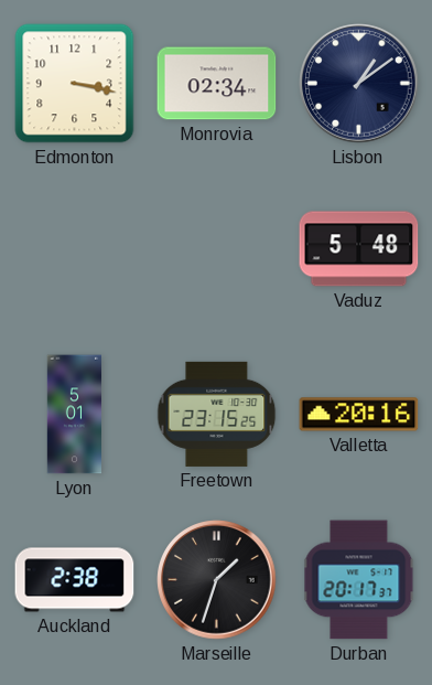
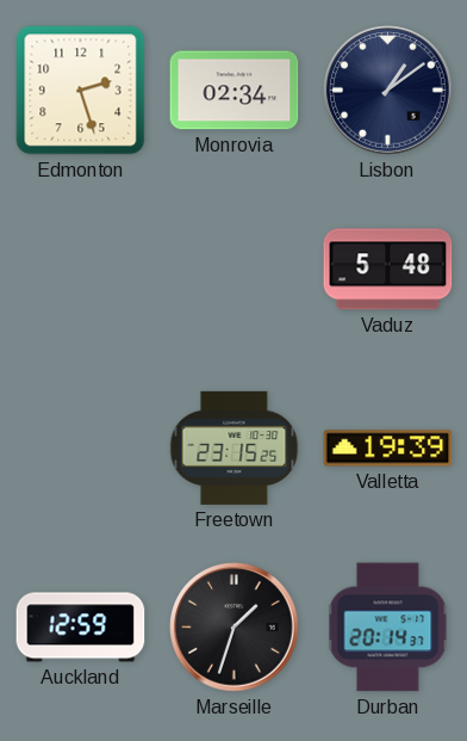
Edmonton: 3:17 -> 2:27 (81, 91)
Lyon: 5:01 -> none (75, 415)
Valletta: 20:16 -> 19:39 (388, 449)
Auckland: 2:38 -> 12:59 (81, 628)
Durban: 20:17 -> 20:14 (388, 628)
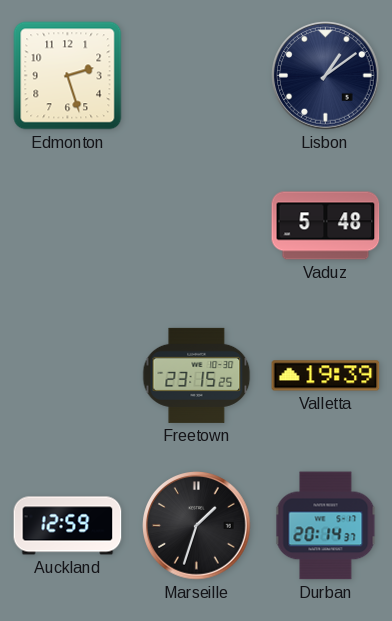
Monrovia: 02:34 -> none (235, 91)
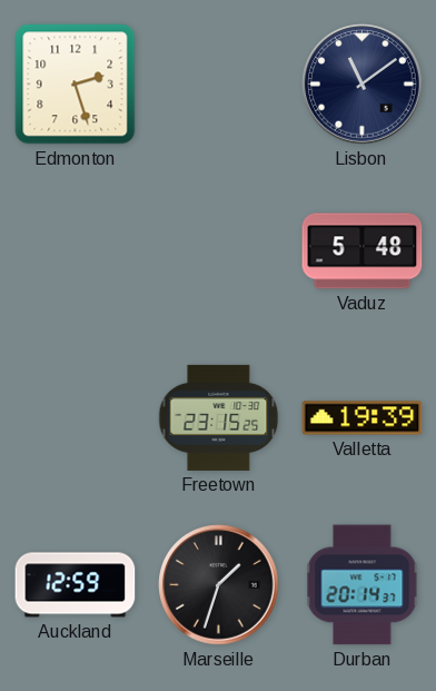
Lisbon: 1:09 -> 11:09 (363, 85)
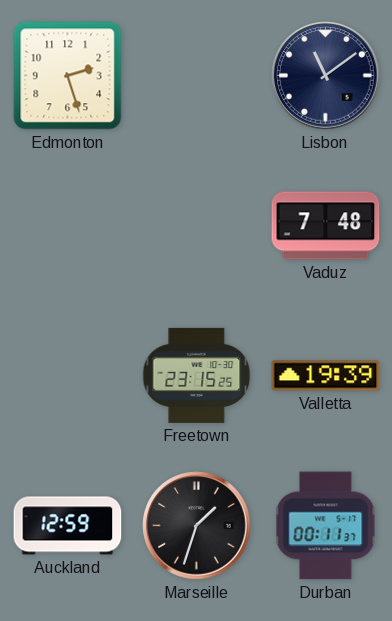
Vaduz: 5:48 -> 7:48 (326, 226)
Durban: 20:14 -> 00:11 (326, 526)
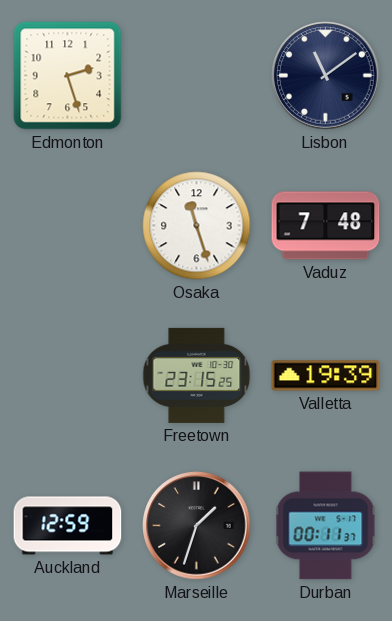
Osaka: none -> 11:27 (197, 226)
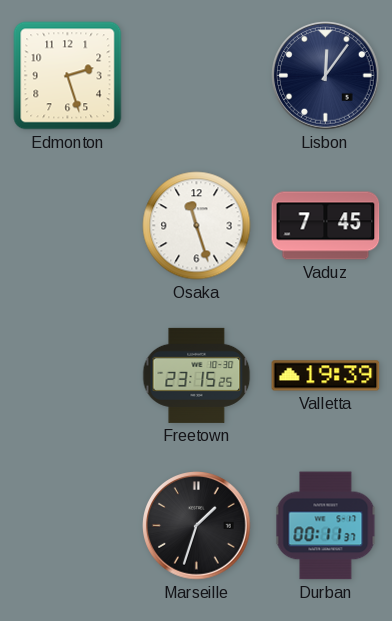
Lisbon: 11:09 -> 12:06 (326, 76)
Vaduz: 7:48 -> 7:45 (326, 226)
Auckland: 12:59 -> none (68, 526)
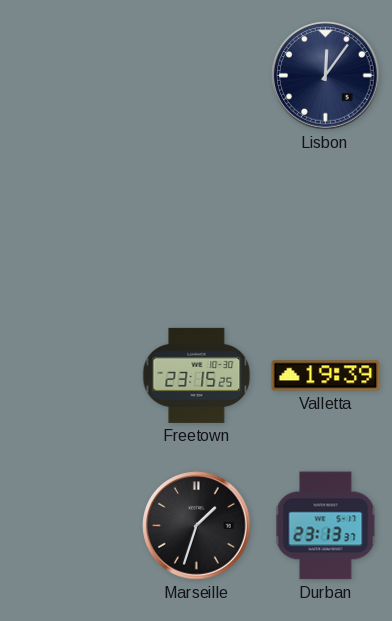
Edmonton: 2:27 -> none (68, 76)
Osaka: 11:27 -> none (197, 226)
Vaduz: 7:45 -> none (326, 226)
Durban: 00:11 -> 23:13 (326, 526)
